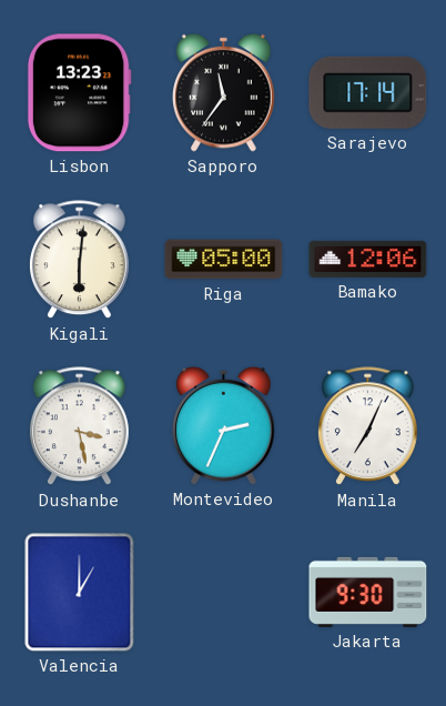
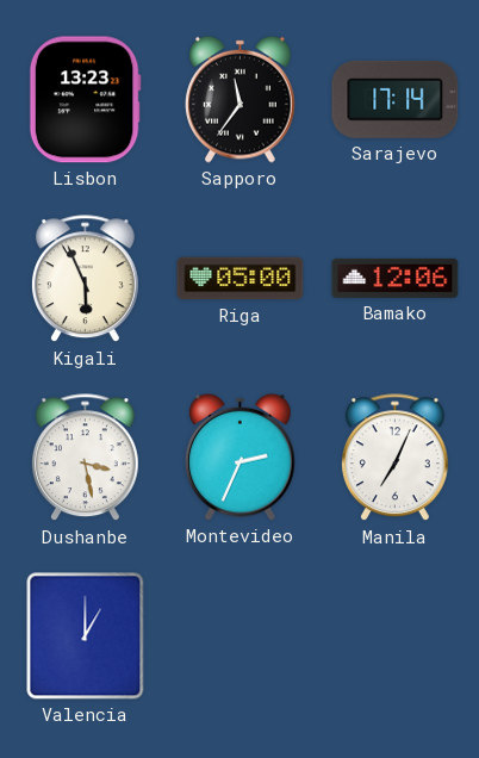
Kigali: 6:01 -> 5:56 (85, 279)
Jakarta: 9:30 -> none (368, 592)
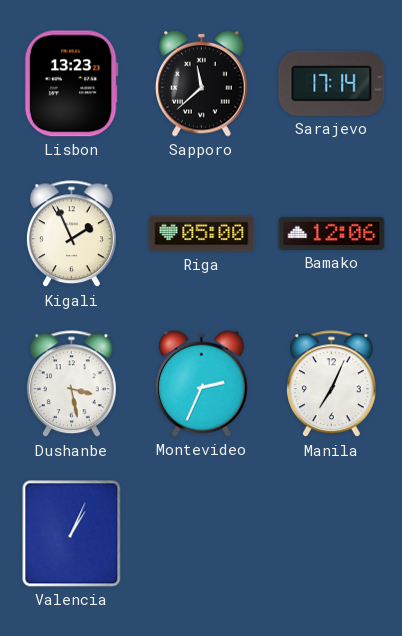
Sapporo: 11:36 -> 11:38 (202, 83)
Kigali: 5:56 -> 1:56 (71, 234)
Valencia: 1:00 -> 1:04 (72, 534)
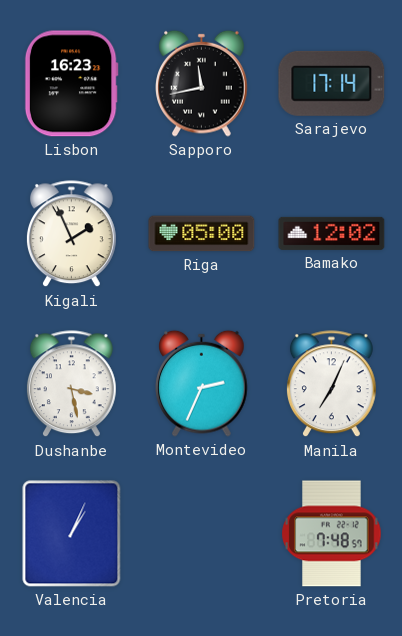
Lisbon: 13:23 -> 16:23 (71, 84)
Sapporo: 11:38 -> 11:43 (202, 83)
Bamako: 12:06 -> 12:02 (332, 233)
Pretoria: none -> 7:48 (332, 534)
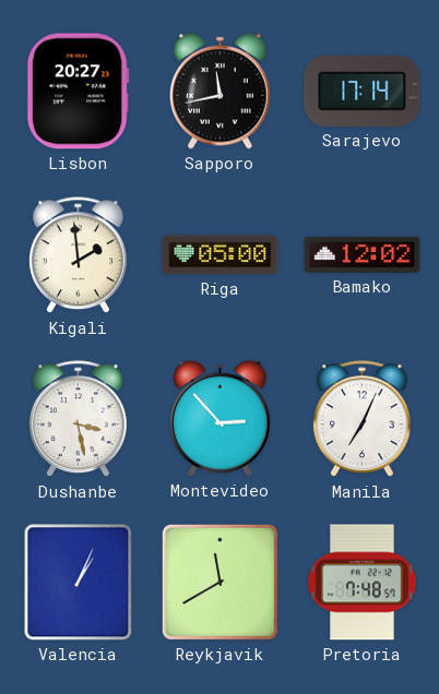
Lisbon: 16:23 -> 20:27 (78, 92)
Kigali: 1:56 -> 1:59 (78, 255)
Montevideo: 2:34 -> 2:53 (221, 418)
Reykjavik: none -> 11:40 (220, 582)
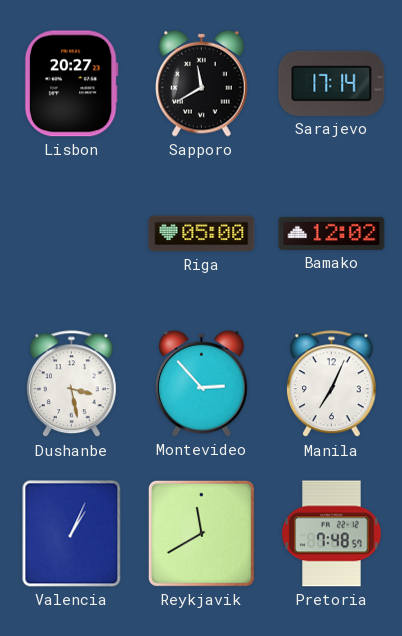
Sapporo: 11:43 -> 11:40 (202, 83)
Kigali: 1:59 -> none (78, 255)
